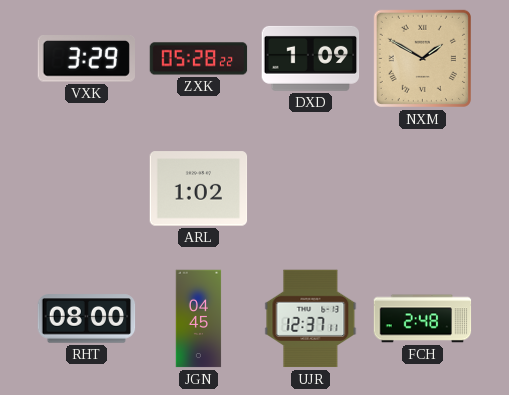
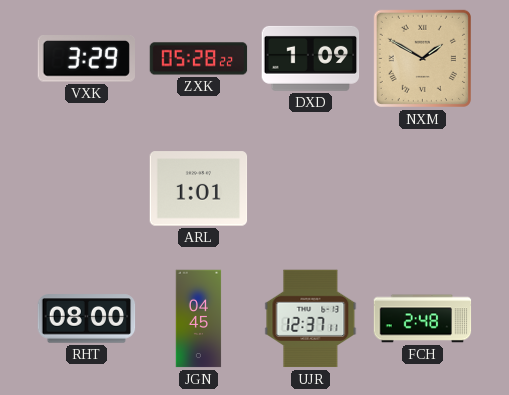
ARL: 1:02 -> 1:01 (199, 189)
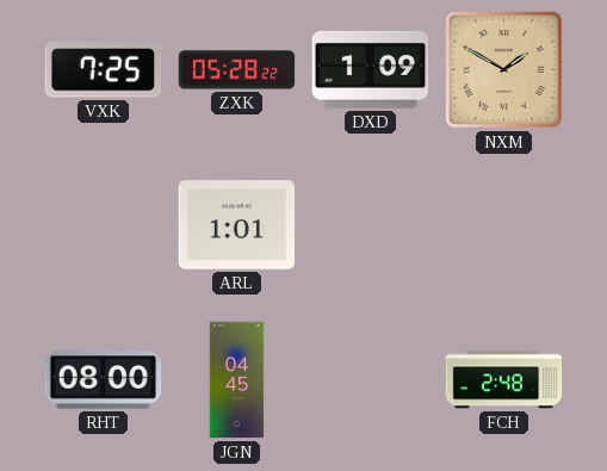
VXK: 3:29 -> 7:25 (103, 70)
UJR: 12:37 -> none (311, 319)
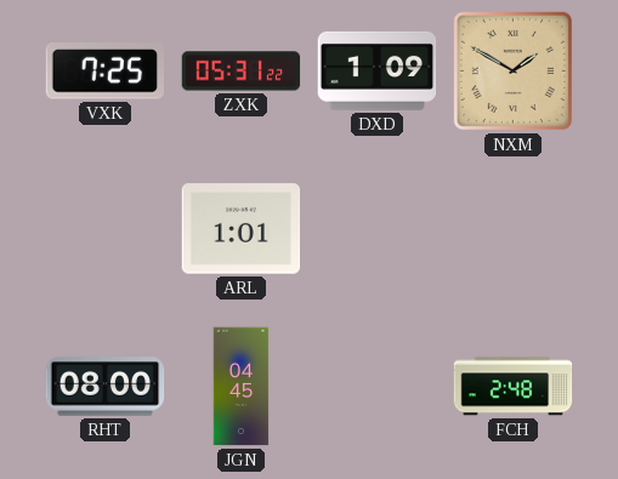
ZXK: 05:28 -> 05:31 (242, 72)
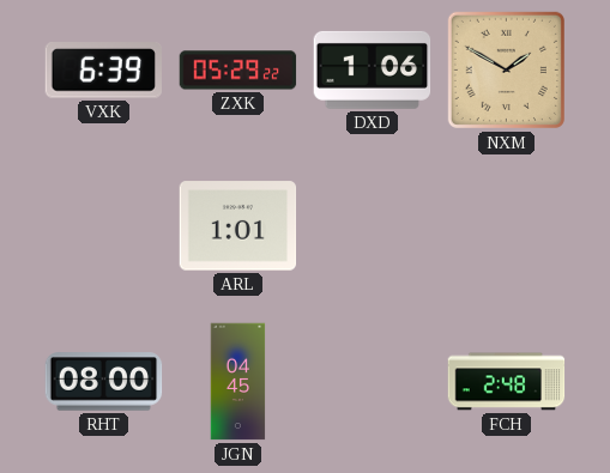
VXK: 7:25 -> 6:39 (103, 71)
ZXK: 05:31 -> 05:29 (238, 71)
DXD: 1:09 -> 1:06 (373, 69)
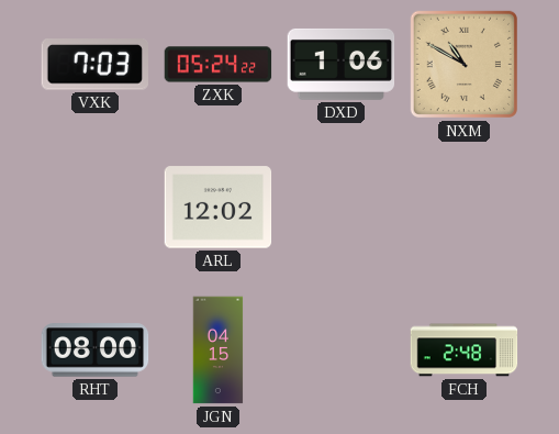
VXK: 6:39 -> 7:03 (94, 65)
ZXK: 05:29 -> 05:24 (219, 65)
NXM: 1:50 -> 10:50 (463, 64)
ARL: 1:01 -> 12:02 (219, 208)
JGN: 04:45 -> 04:15 (219, 350)
